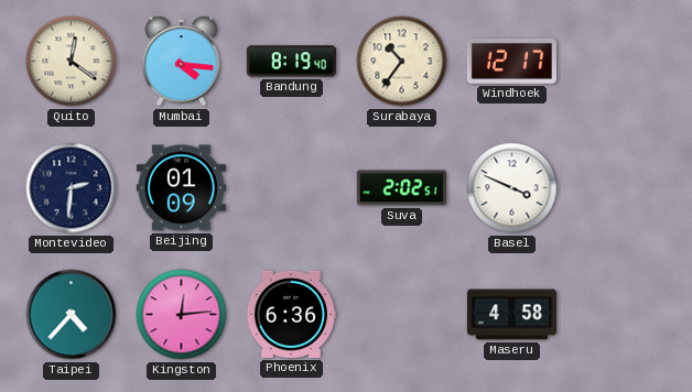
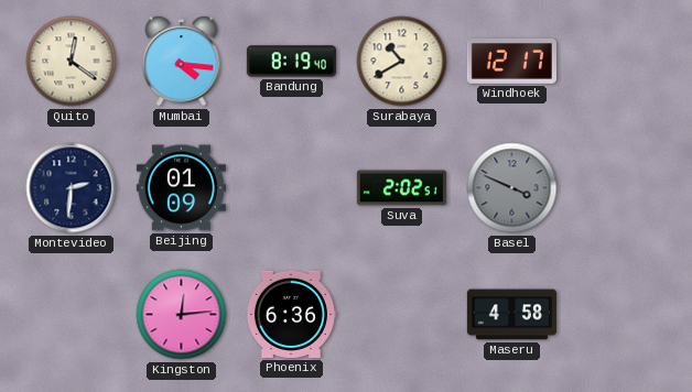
Surabaya: 10:36 -> 10:40 (402, 62)
Basel dial: white -> grey (512, 188)
Taipei: 4:37 -> none (72, 315)
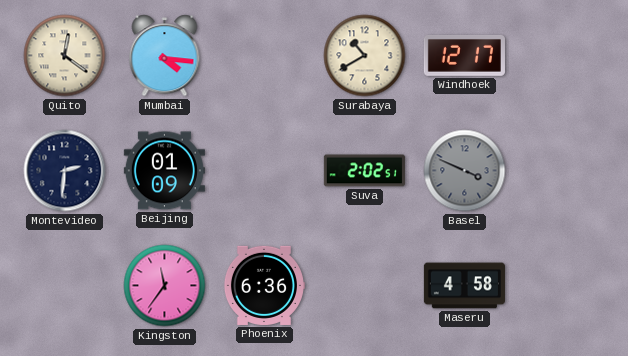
Bandung: 8:19 -> none (291, 62)
Kingston: 12:14 -> 11:36 (165, 286)
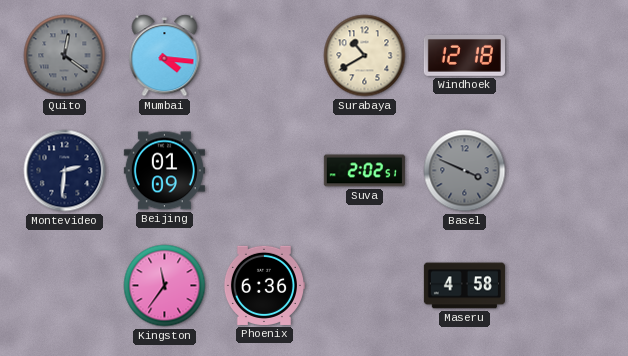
Quito dial: cream -> grey (65, 56)
Windhoek: 12:17 -> 12:18 (464, 56)
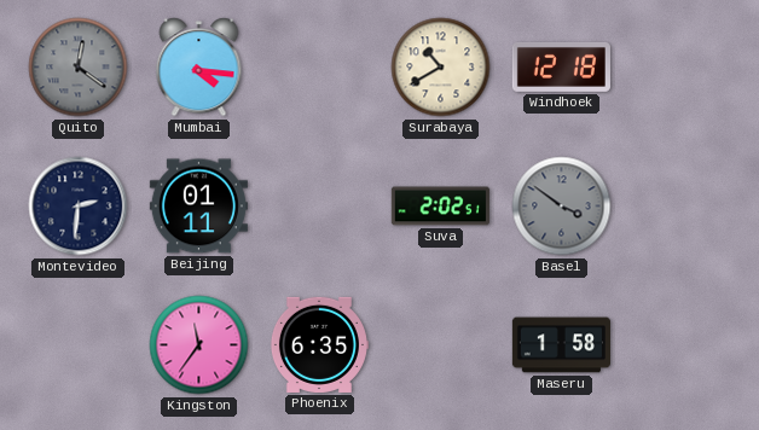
Beijing: 01:09 -> 01:11 (198, 207)
Basel: 3:49 -> 3:51 (562, 207)
Phoenix: 6:36 -> 6:35 (319, 344)
Maseru: 4:58 -> 1:58 (561, 345)
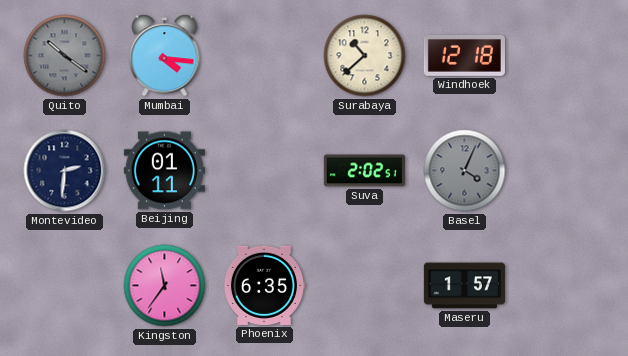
Quito: 12:21 -> 10:21 (65, 56)
Surabaya: 10:40 -> 10:38 (365, 56)
Basel: 3:51 -> 4:04 (465, 171)
Maseru: 1:58 -> 1:57 (464, 286)
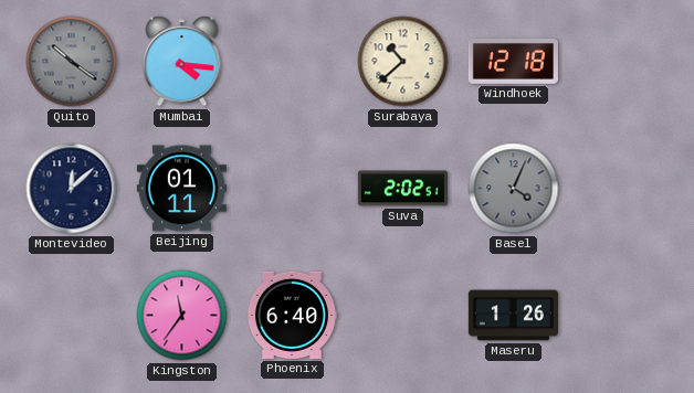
Montevideo: 2:31 -> 12:08 (72, 189)
Phoenix: 6:35 -> 6:40 (292, 315)
Maseru: 1:57 -> 1:26 (513, 316)
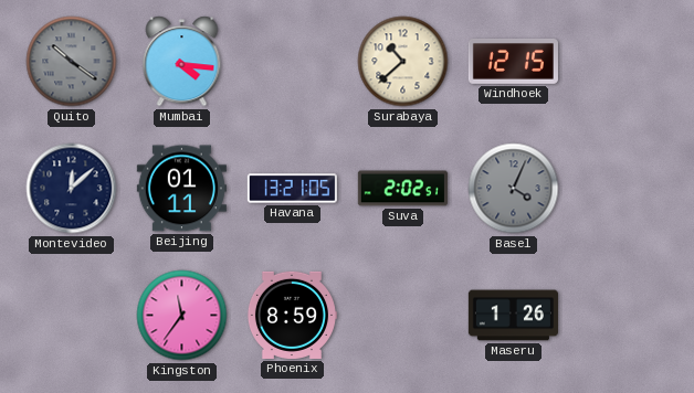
Windhoek: 12:18 -> 12:15 (513, 62)
Havana: none -> 13:21 (292, 189)
Phoenix: 6:40 -> 8:59 (292, 315)
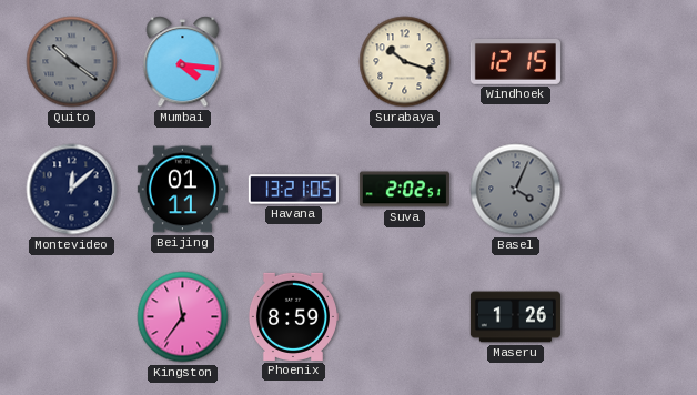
Surabaya: 10:38 -> 10:18 (405, 62)
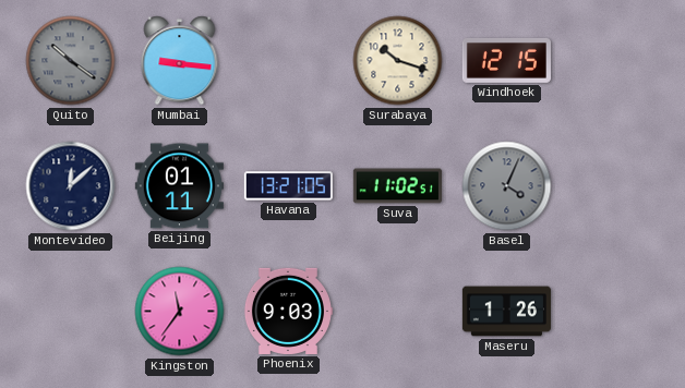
Mumbai: 4:16 -> 9:16 (180, 61)
Suva: 2:02 -> 11:02 (397, 186)
Phoenix: 8:59 -> 9:03 (288, 311)
